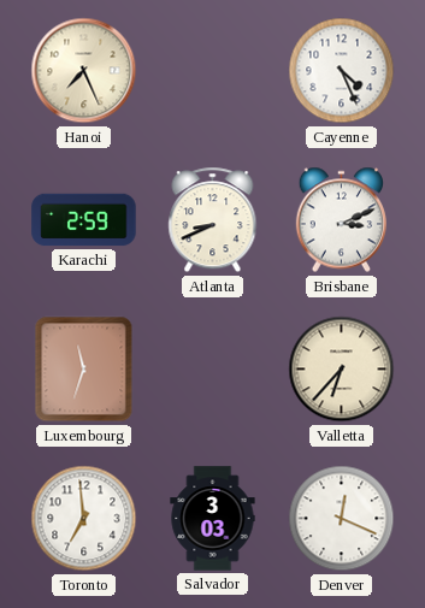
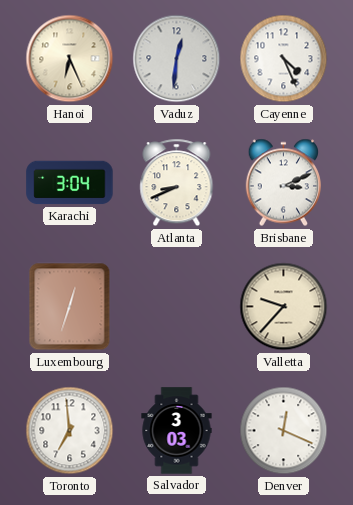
Hanoi: 7:26 -> 6:26 (70, 59)
Vaduz: none -> 12:31 (177, 59)
Karachi: 2:59 -> 3:04 (70, 183)
Luxembourg: 11:33 -> 12:33 (70, 307)
Valletta: 6:37 -> 9:37 (284, 307)
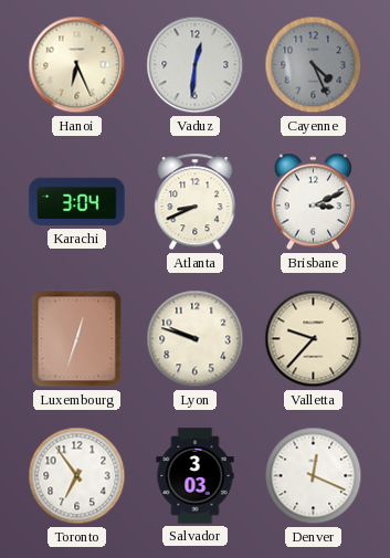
Cayenne dial: white -> grey (314, 65)
Lyon: none -> 9:48 (196, 339)
Toronto: 6:59 -> 6:54 (77, 476)
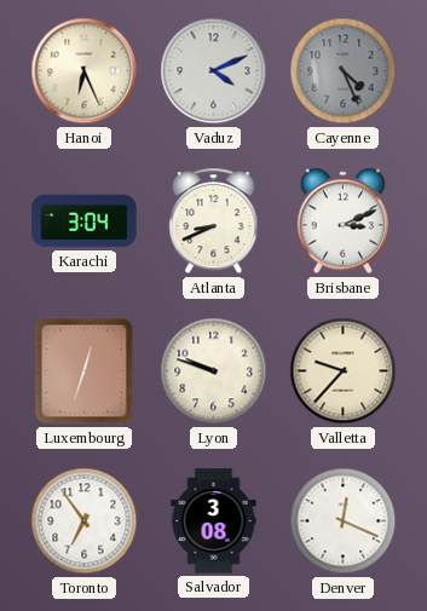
Vaduz: 12:31 -> 4:11 (214, 71)
Salvador: 3:03 -> 3:08 (214, 521)
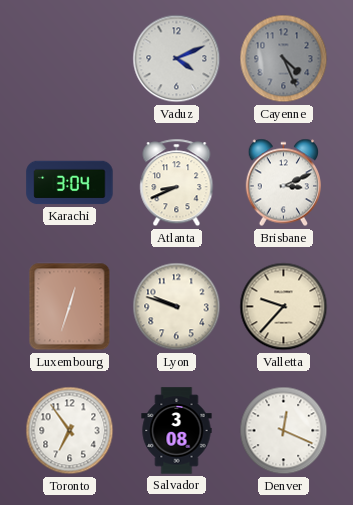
Hanoi: 6:26 -> none (85, 71)
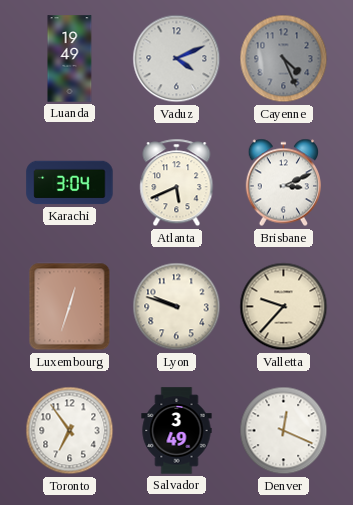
Luanda: none -> 19:49 (70, 59)
Atlanta: 8:41 -> 5:41 (177, 183)
Salvador: 3:08 -> 3:49 (177, 431)
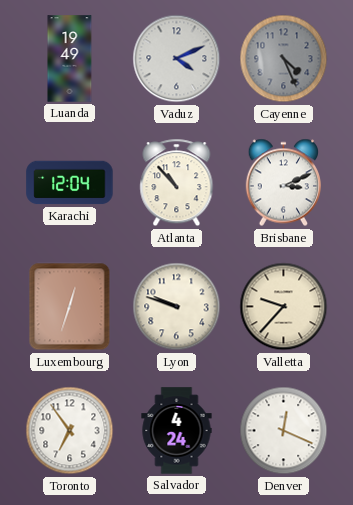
Karachi: 3:04 -> 12:04 (70, 183)
Atlanta: 5:41 -> 10:53 (177, 183)
Salvador: 3:49 -> 4:24 (177, 431)
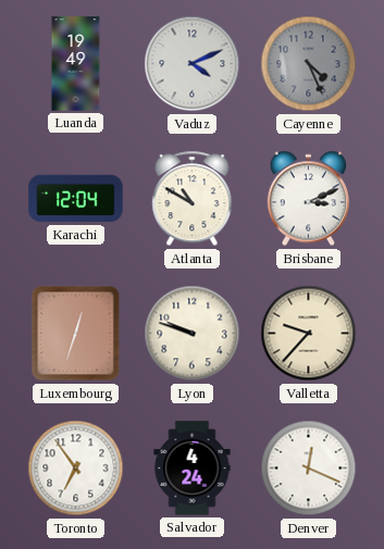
Atlanta: 10:53 -> 10:50 (193, 199)
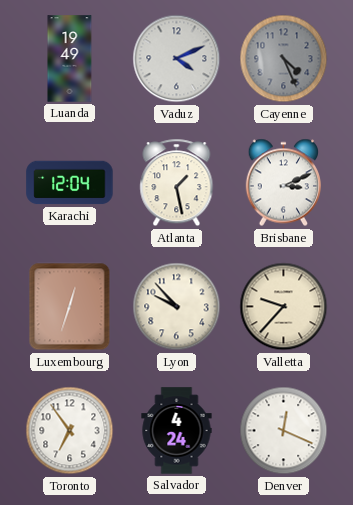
Atlanta: 10:50 -> 1:28 (177, 183)
Lyon: 9:48 -> 9:53 (177, 307)
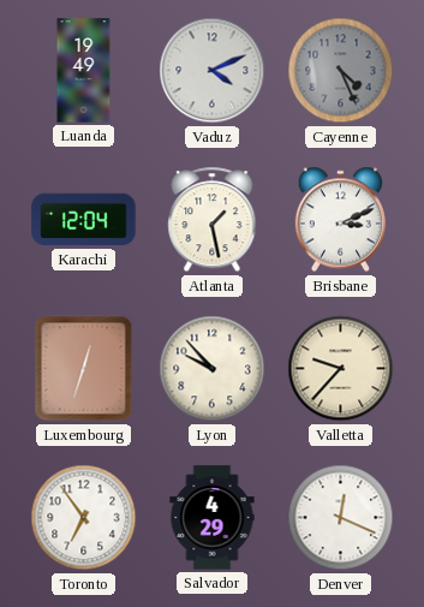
Salvador: 4:24 -> 4:29 (213, 518)
